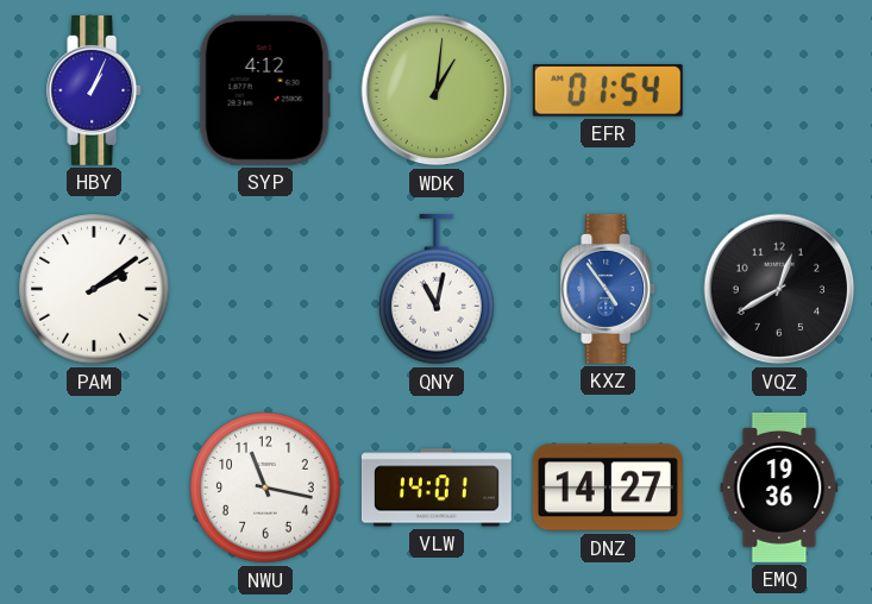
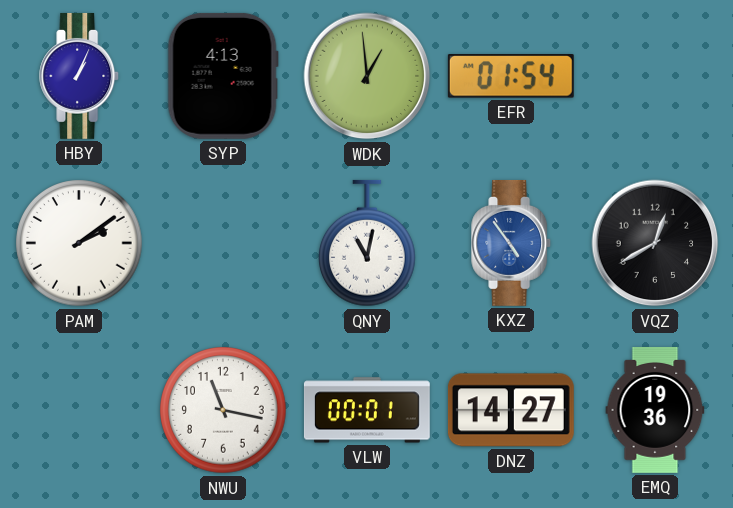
SYP: 4:12 -> 4:13 (223, 76)
WDK: 1:01 -> 12:59 (367, 76)
VLW: 14:01 -> 00:01 (367, 410)
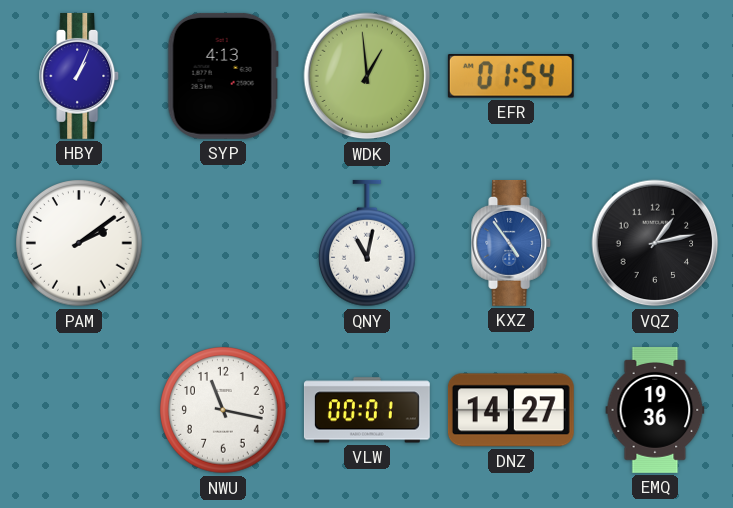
VQZ: 12:40 -> 1:13 (655, 243)
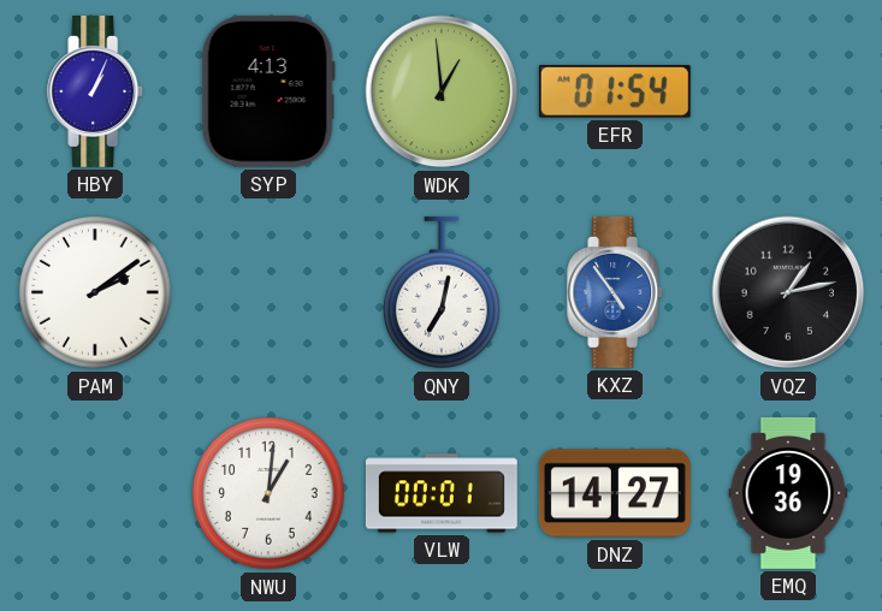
QNY: 11:02 -> 7:02 (443, 292)
NWU: 11:17 -> 1:01 (268, 493)
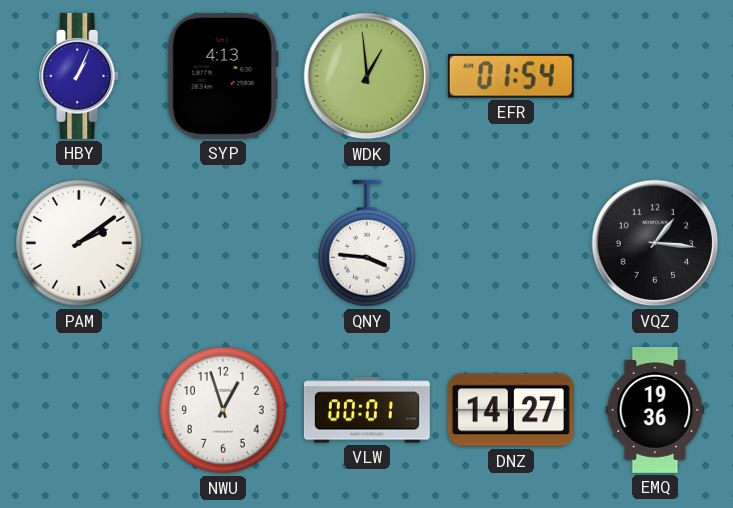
QNY: 7:02 -> 3:46 (368, 243)
KXZ: 4:54 -> none (616, 292)
VQZ: 1:13 -> 1:16 (655, 243)
NWU: 1:01 -> 12:57 (223, 410)
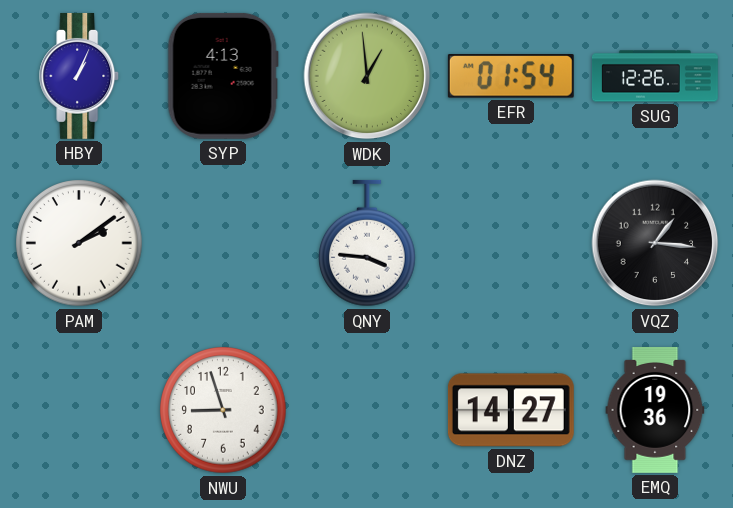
SUG: none -> 12:26 (655, 76)
NWU: 12:57 -> 8:57 (223, 410)
VLW: 00:01 -> none (367, 410)
